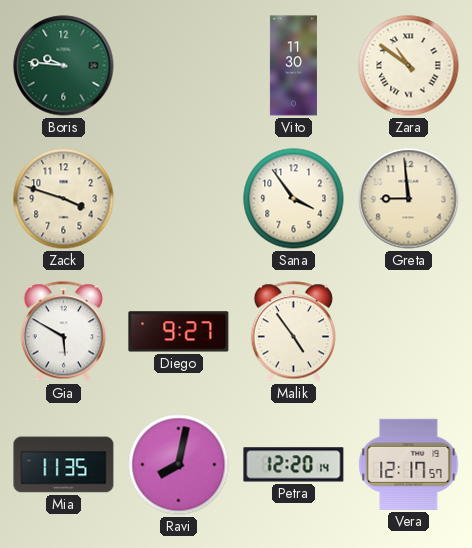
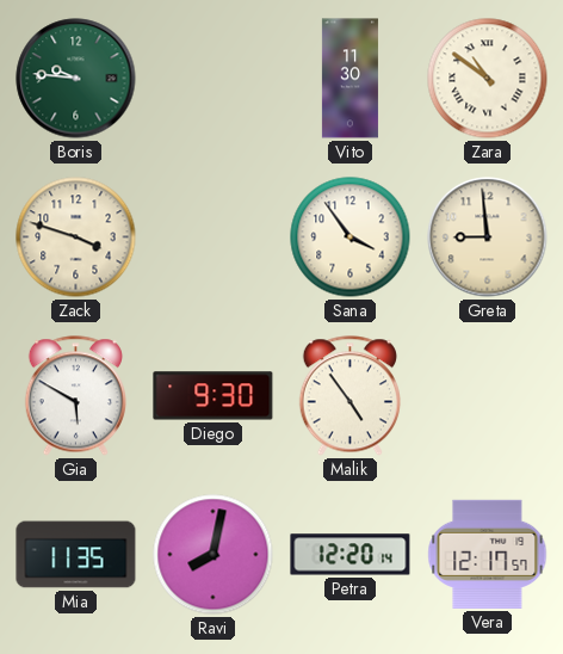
Diego: 9:27 -> 9:30 (214, 396)
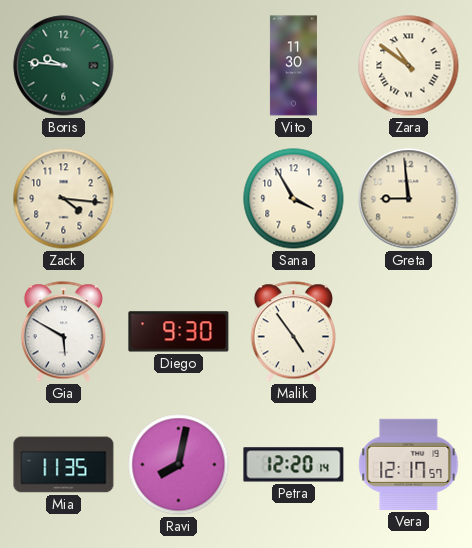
Zack: 3:48 -> 4:16 (64, 199)
Sana: 3:54 -> 3:55 (294, 199)
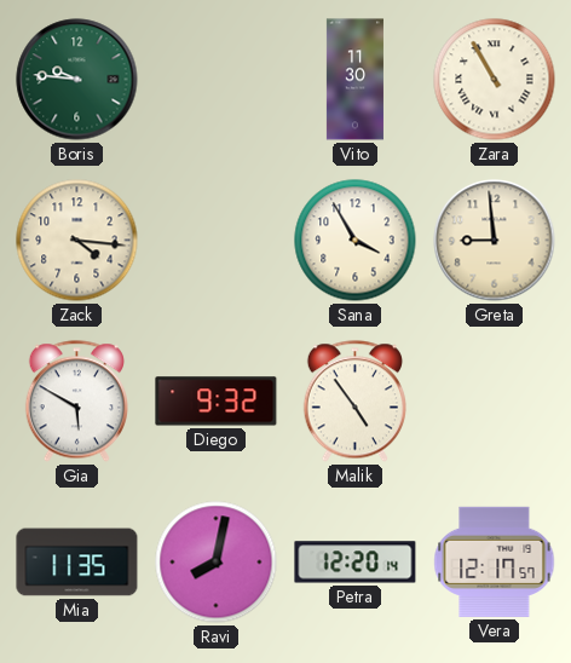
Zara: 10:51 -> 10:55 (495, 80)
Diego: 9:30 -> 9:32 (217, 402)
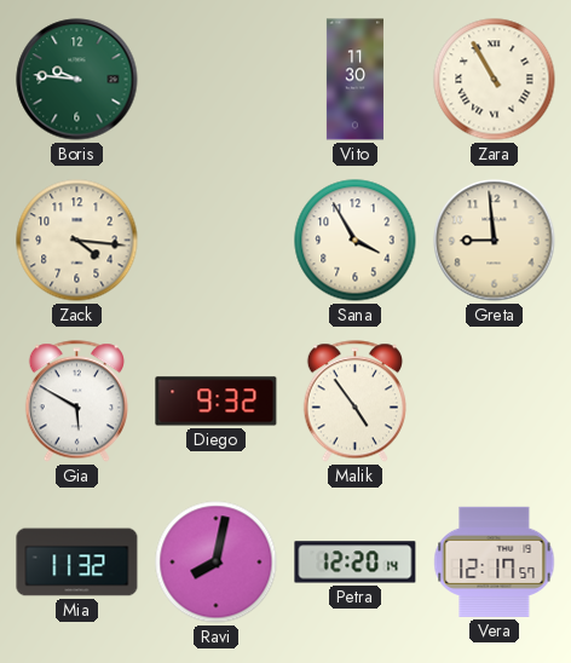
Mia: 11:35 -> 11:32 (77, 563)
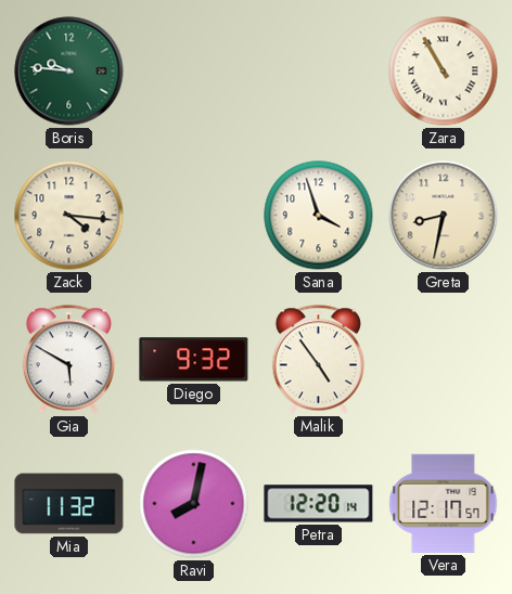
Vito: 11:30 -> none (354, 80)
Sana: 3:55 -> 3:57 (319, 216)
Greta: 8:59 -> 8:32 (444, 216)
